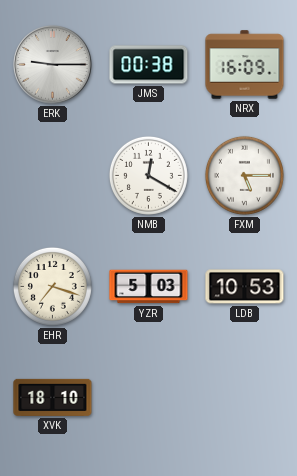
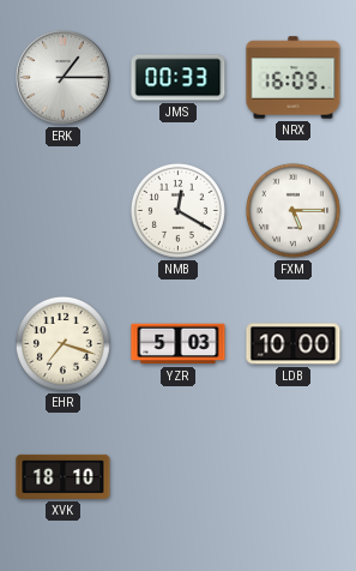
ERK: 9:15 -> 1:15 (64, 78)
JMS: 00:38 -> 00:33 (179, 78)
LDB: 10:53 -> 10:00 (294, 344)
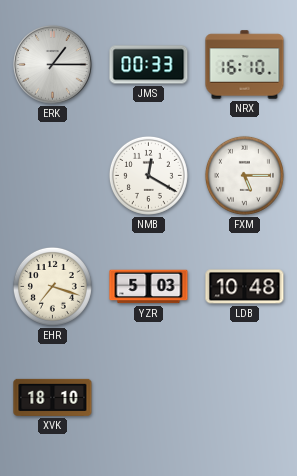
NRX: 16:09 -> 16:10 (245, 65)
LDB: 10:00 -> 10:48 (245, 287)
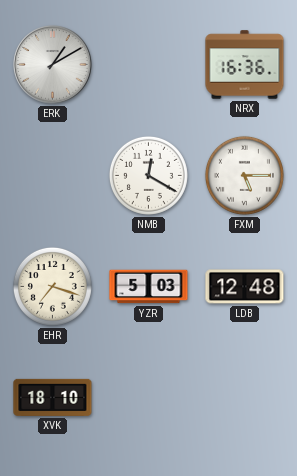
ERK: 1:15 -> 1:10 (53, 65)
JMS: 00:33 -> none (149, 65)
NRX: 16:10 -> 16:36 (245, 65)
LDB: 10:48 -> 12:48 (245, 287)
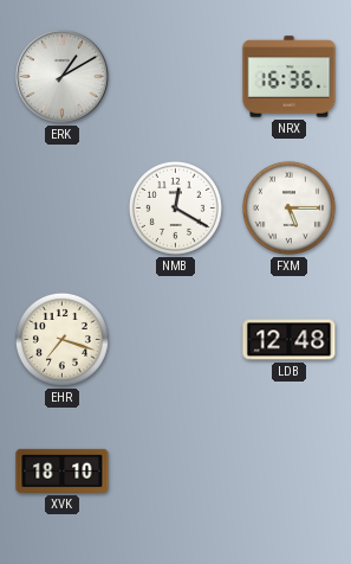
YZR: 5:03 -> none (149, 287)
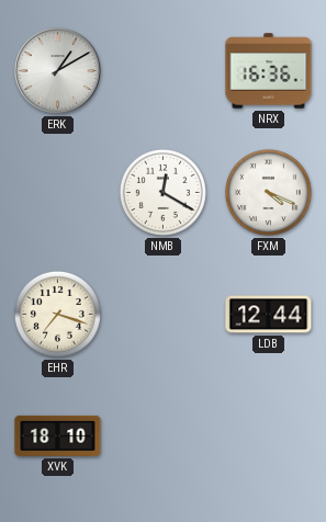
FXM: 5:15 -> 4:19 (268, 192)
LDB: 12:48 -> 12:44 (269, 315)
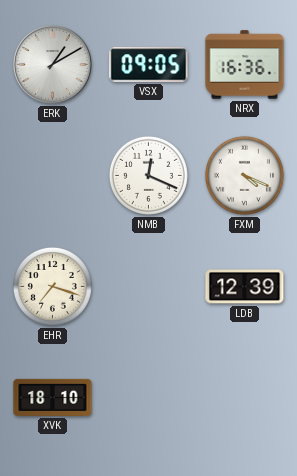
VSX: none -> 09:05 (149, 65)
NMB: 12:20 -> 12:19 (148, 175)
LDB: 12:44 -> 12:39 (245, 287)
